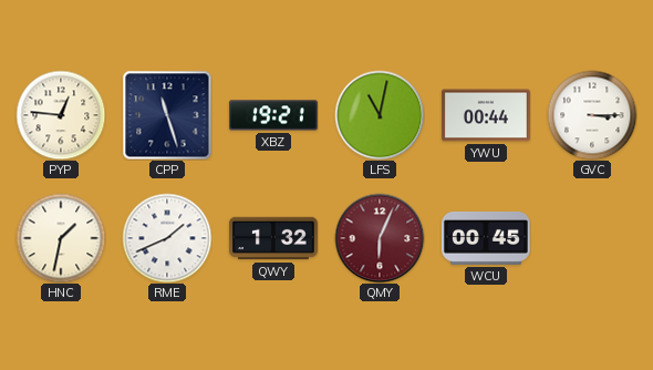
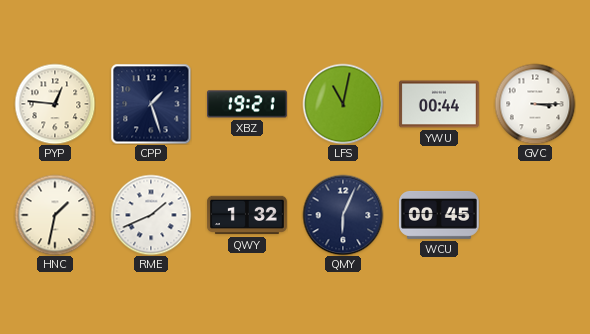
CPP: 11:27 -> 1:27 (151, 104)
QMY dial: burgundy -> navy (343, 215)
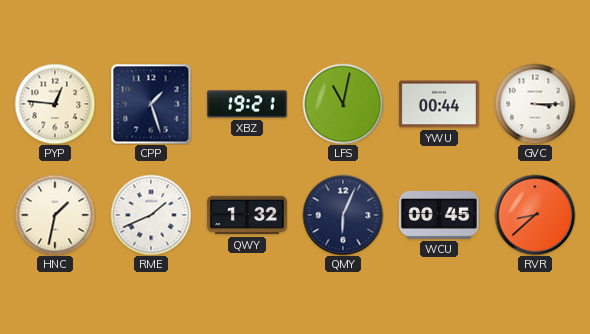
RVR: none -> 8:38 (535, 215)
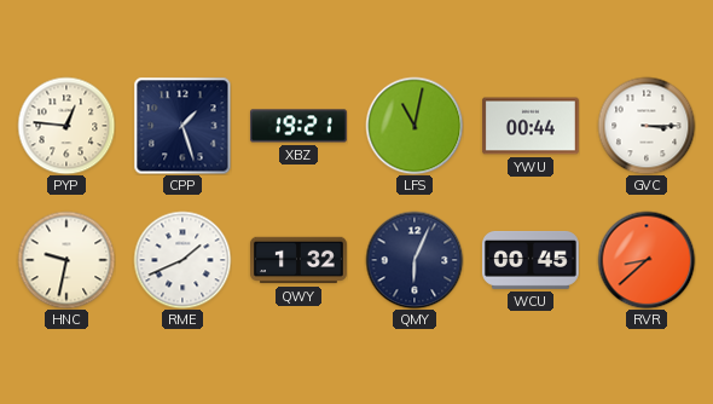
HNC: 1:32 -> 9:32 (66, 260)
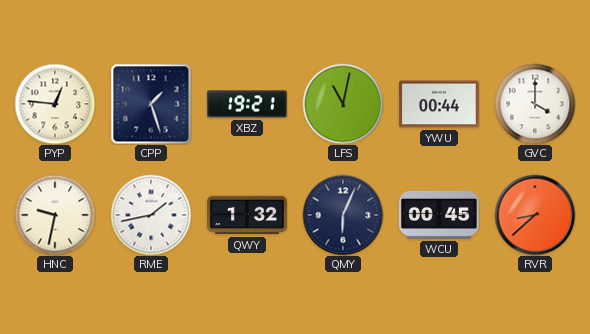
GVC: 3:15 -> 4:00 (535, 104)
RME: 1:41 -> 1:43 (151, 215)
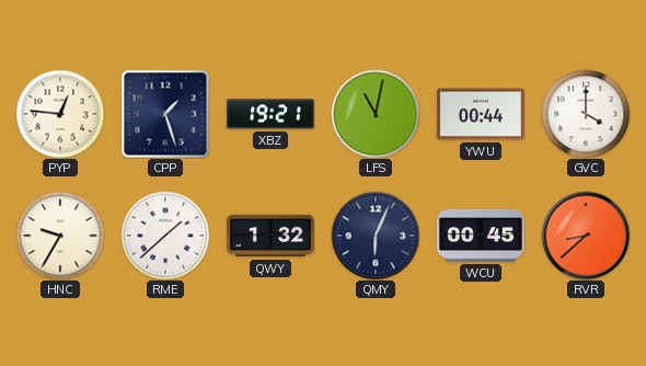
HNC: 9:32 -> 9:35 (60, 236)
RME: 1:43 -> 1:38 (165, 236)
